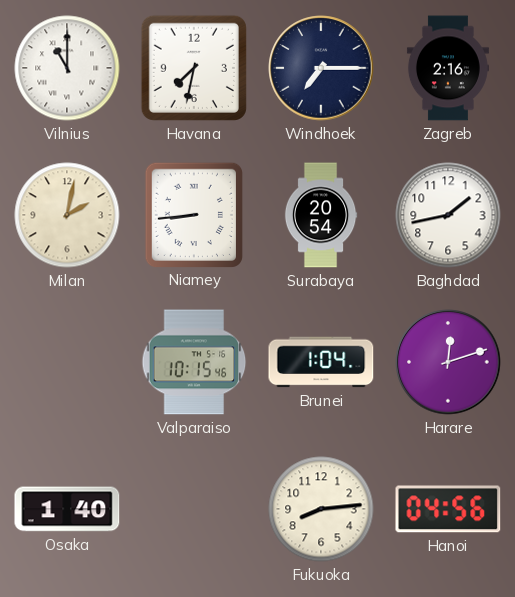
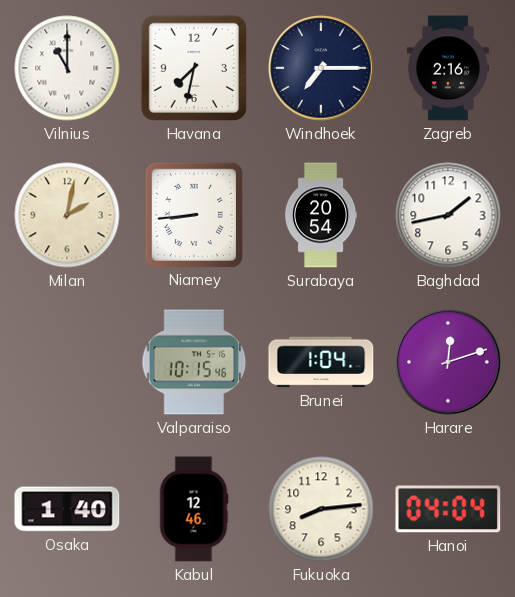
Kabul: none -> 12:46 (194, 509)
Hanoi: 04:56 -> 04:04 (448, 509)
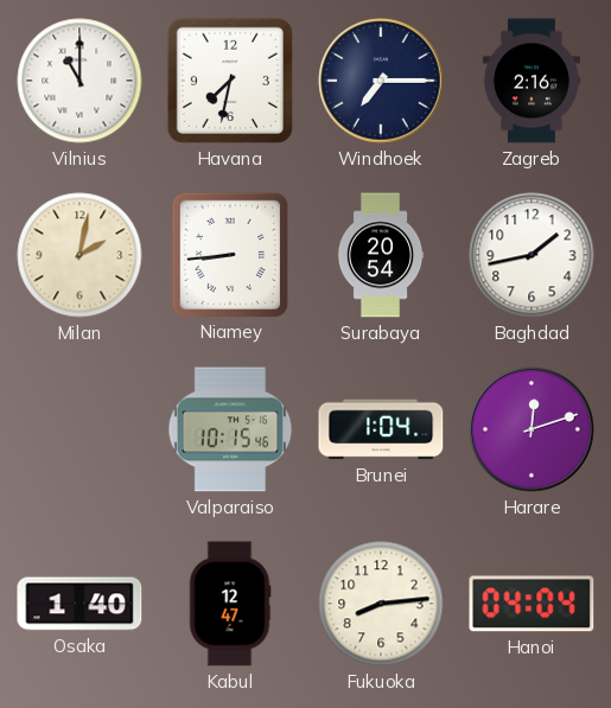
Kabul: 12:46 -> 12:47 (230, 604)
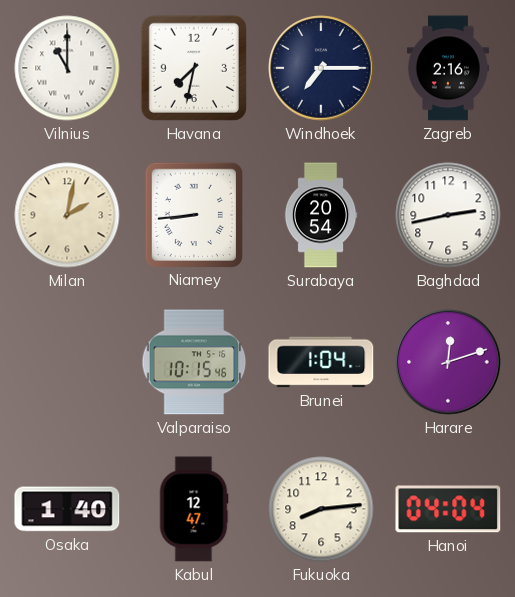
Baghdad: 1:43 -> 2:43 (448, 215)
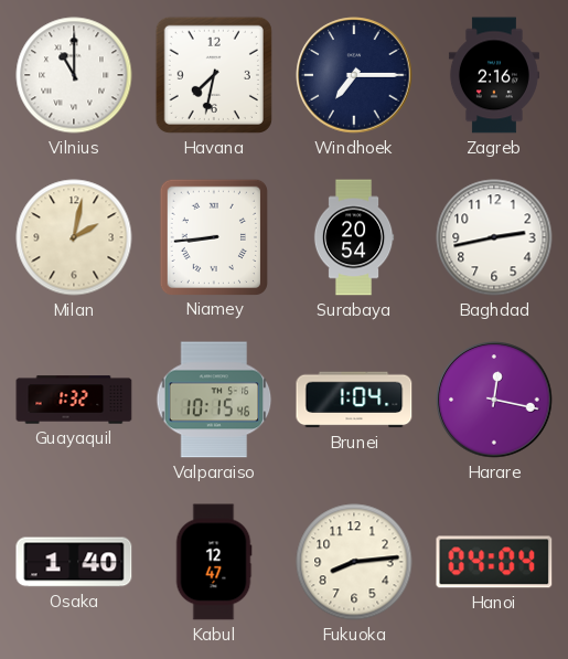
Guayaquil: none -> 1:32 (74, 400)
Harare: 12:12 -> 12:17 (494, 400)
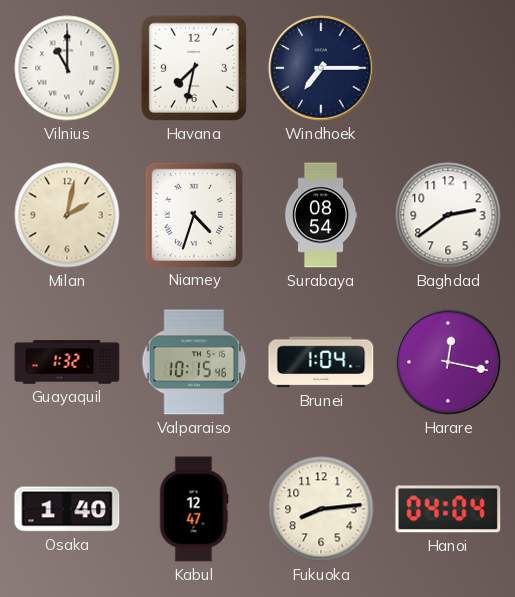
Zagreb: 2:16 -> none (494, 75)
Niamey: 8:44 -> 4:33 (193, 214)
Surabaya: 20:54 -> 08:54 (321, 215)
Baghdad: 2:43 -> 2:39 (448, 215)
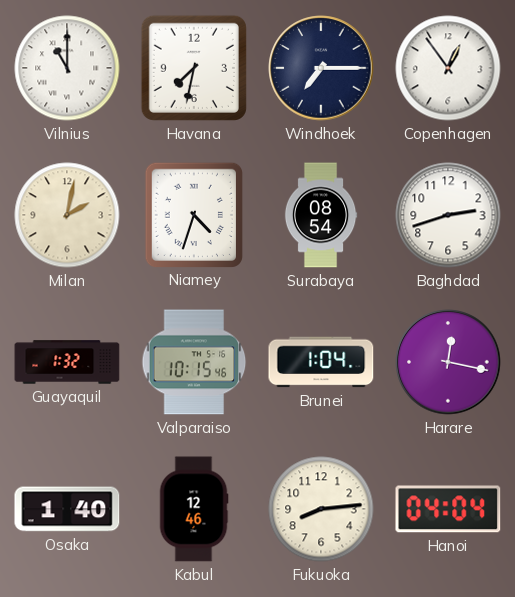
Copenhagen: none -> 12:54 (448, 68)
Baghdad: 2:39 -> 2:42 (448, 215)
Kabul: 12:47 -> 12:46 (194, 509)
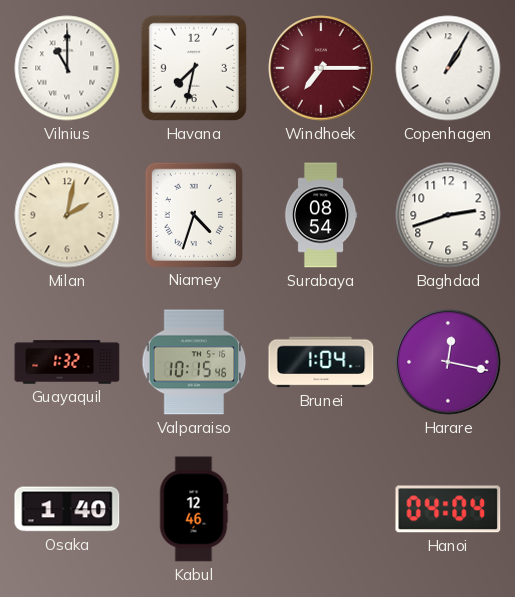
Windhoek dial: navy -> burgundy (321, 68)
Copenhagen: 12:54 -> 1:05 (448, 68)
Fukuoka: 8:14 -> none (321, 509)
